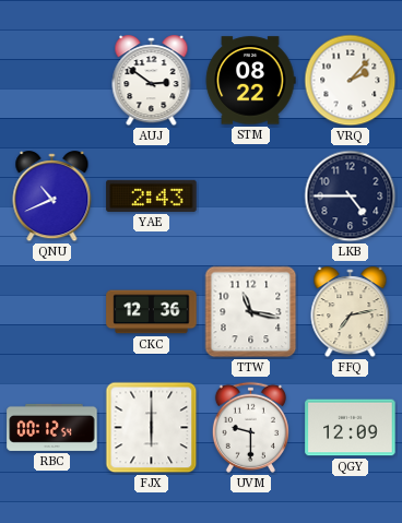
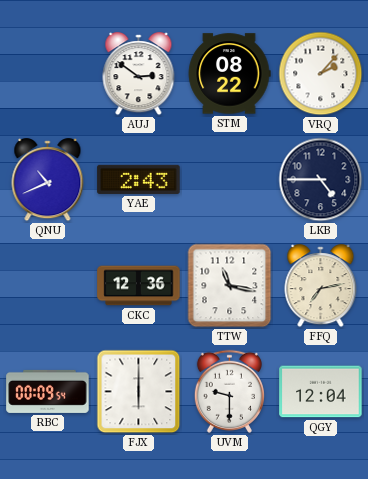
RBC: 00:12 -> 00:09 (48, 391)
QGY: 12:09 -> 12:04 (321, 392)
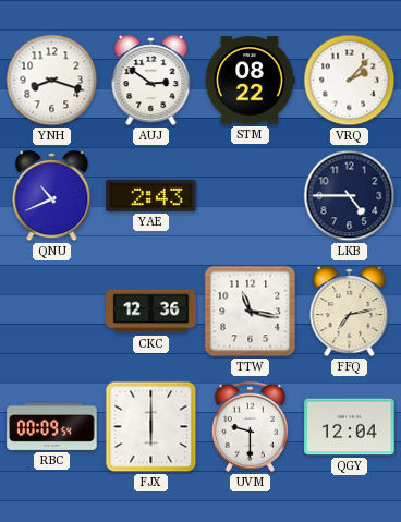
YNH: none -> 8:18 (52, 81)
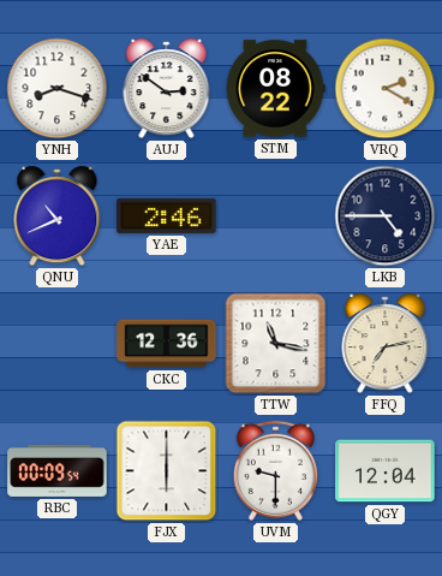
VRQ: 2:07 -> 2:20 (386, 89)
YAE: 2:43 -> 2:46 (167, 215)
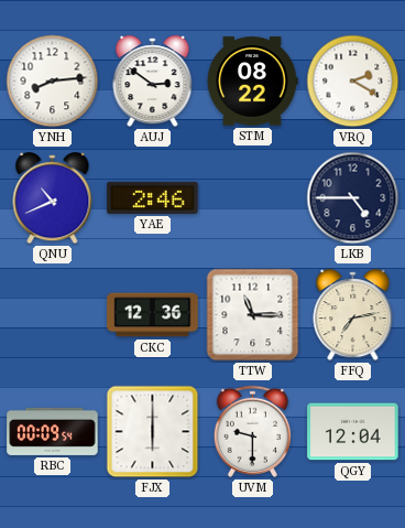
YNH: 8:18 -> 8:14 (53, 82)
TTW: 11:17 -> 11:15 (253, 315)
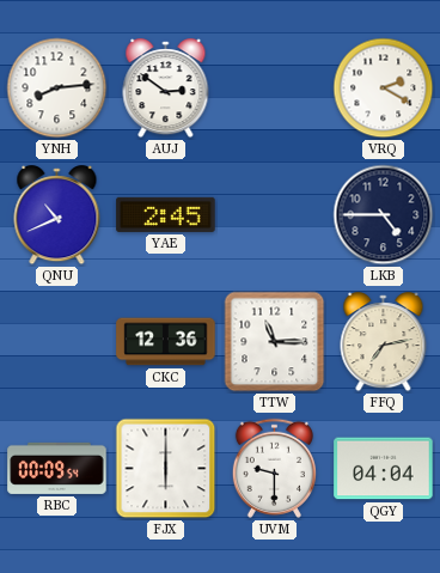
STM: 08:22 -> none (252, 82)
YAE: 2:46 -> 2:45 (166, 214)
QGY: 12:04 -> 04:04 (384, 469)
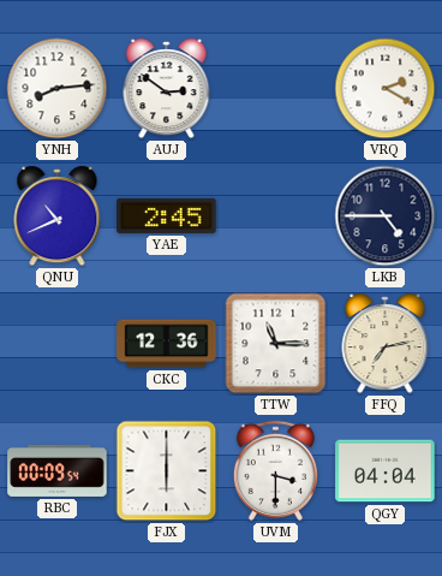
UVM: 9:30 -> 3:30 (275, 470)
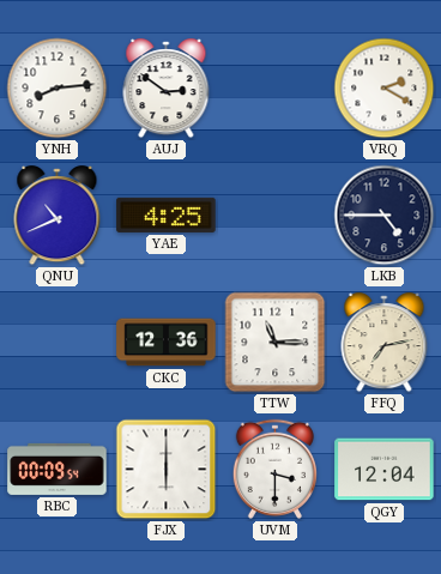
YAE: 2:45 -> 4:25 (167, 215)
QGY: 04:04 -> 12:04 (385, 470)
